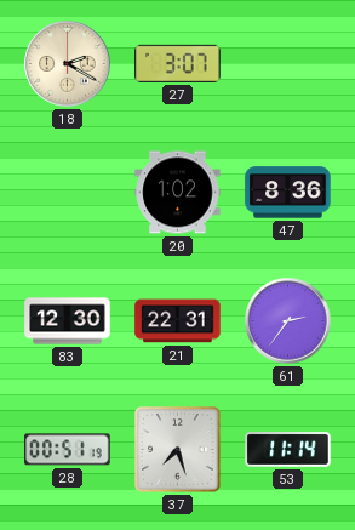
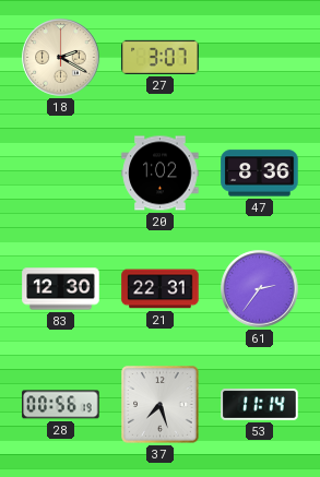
28: 00:51 -> 00:56 (61, 405)
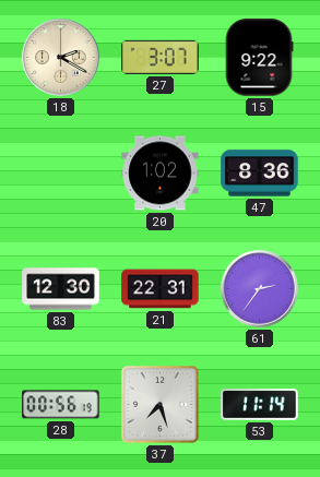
15: none -> 9:22 (259, 58)
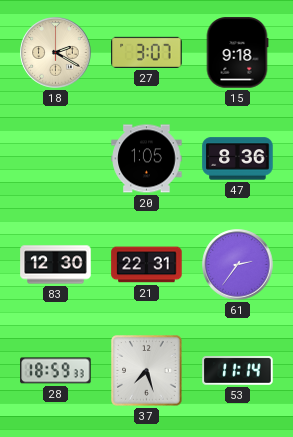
15: 9:22 -> 9:18 (237, 53)
20: 1:02 -> 1:05 (147, 159)
28: 00:56 -> 18:59 (56, 371)
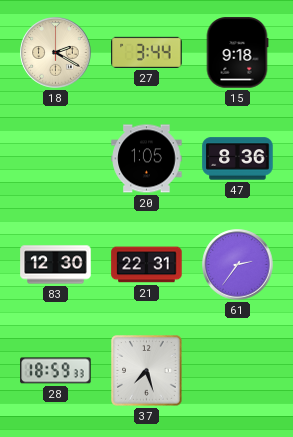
27: 3:07 -> 3:44 (147, 52)
53: 11:14 -> none (238, 371)
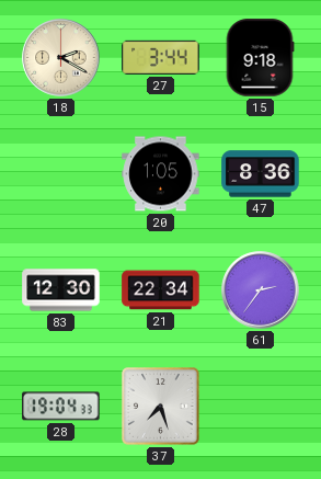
21: 22:31 -> 22:34 (161, 290)
28: 18:59 -> 19:04 (61, 407)
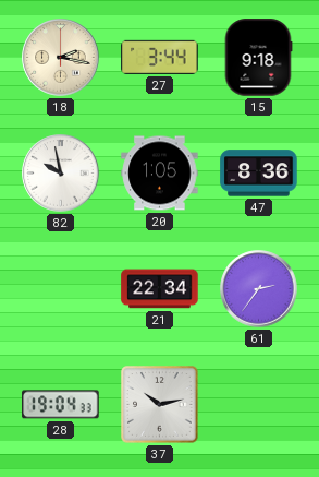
18: 2:20 -> 2:17 (61, 58)
82: none -> 9:58 (61, 174)
83: 12:30 -> none (61, 290)
37: 7:27 -> 10:13 (160, 405)
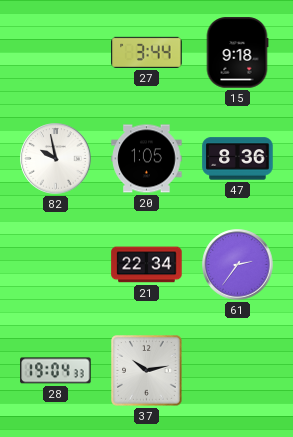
18: 2:17 -> none (61, 58)
